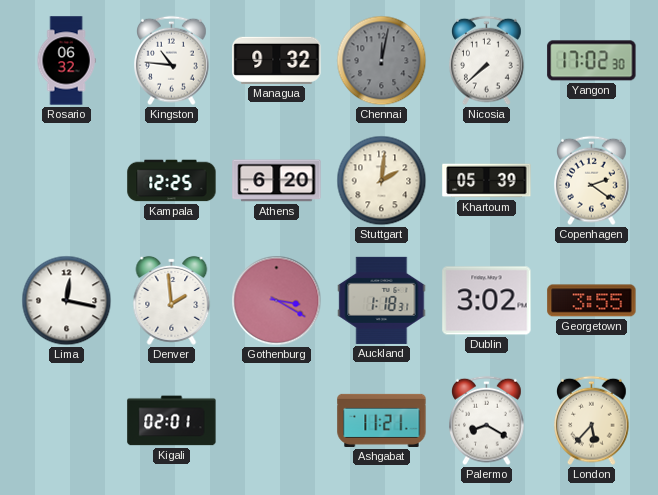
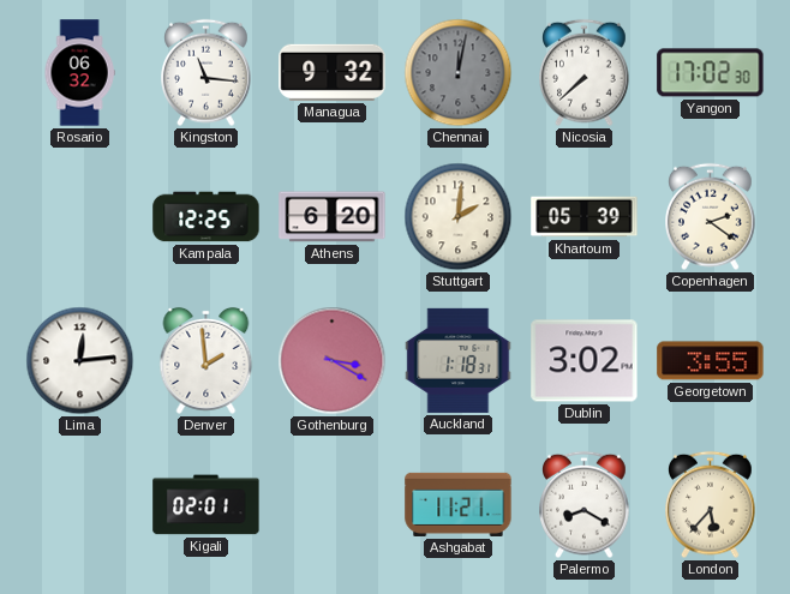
Kingston: 10:46 -> 11:16 (207, 73)
Lima: 12:17 -> 12:14 (80, 361)
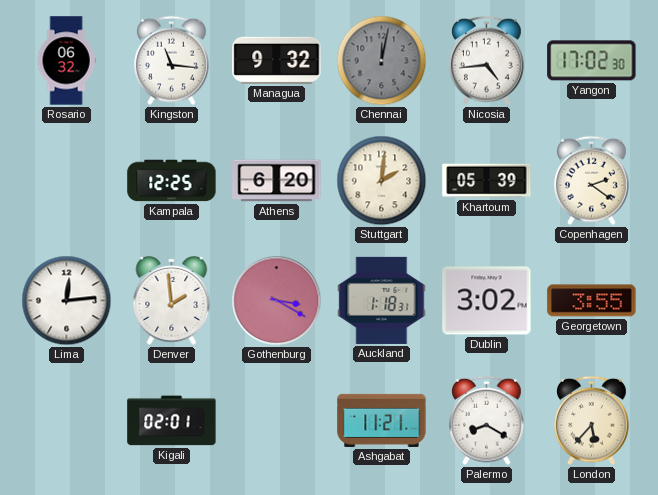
Nicosia: 7:38 -> 4:44 (487, 61)
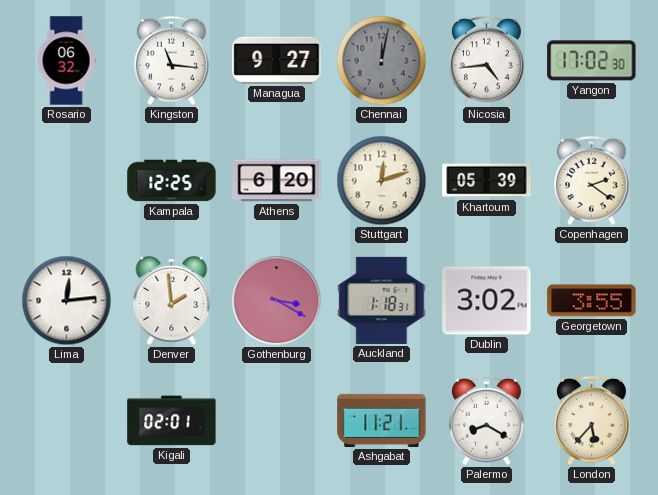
Managua: 9:32 -> 9:27 (277, 60)
Stuttgart: 2:01 -> 12:12 (382, 181)
